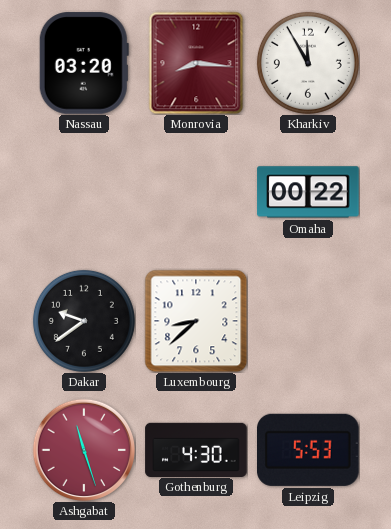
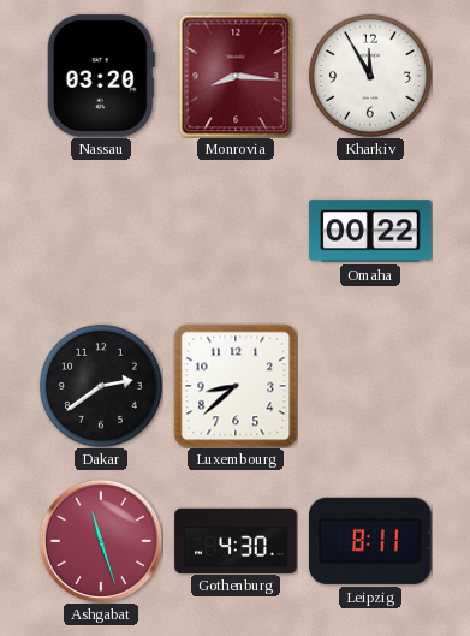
Dakar: 9:39 -> 2:39 (101, 386)
Leipzig: 5:53 -> 8:11 (371, 541)
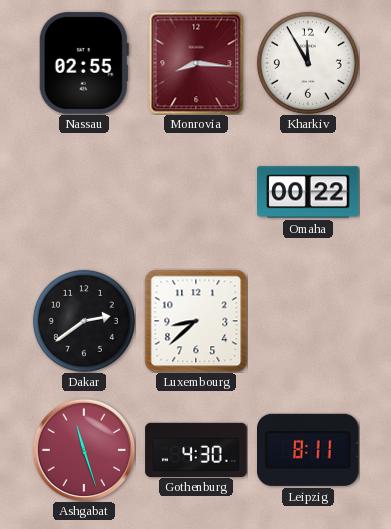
Nassau: 03:20 -> 02:55 (84, 63)
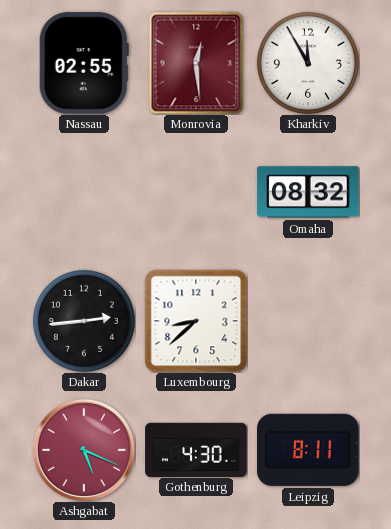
Monrovia: 8:16 -> 12:29 (196, 63)
Omaha: 00:22 -> 08:32 (308, 192)
Dakar: 2:39 -> 2:44 (84, 321)
Ashgabat: 11:27 -> 5:19 (83, 449)
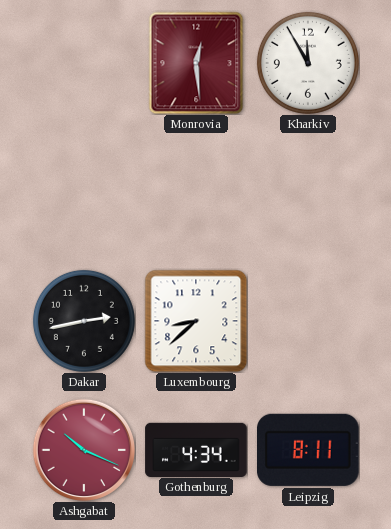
Nassau: 02:55 -> none (84, 63)
Omaha: 08:32 -> none (308, 192)
Dakar: 2:44 -> 2:43 (84, 321)
Ashgabat: 5:19 -> 10:19 (83, 449)
Gothenburg: 4:30 -> 4:34 (196, 449)
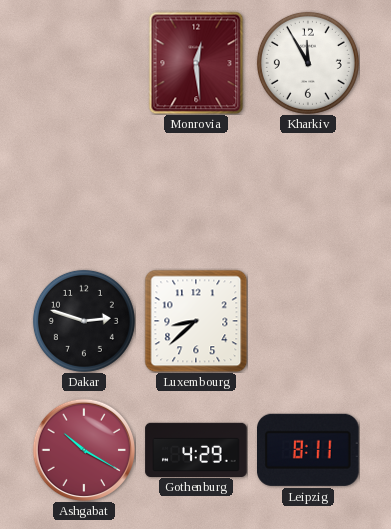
Dakar: 2:43 -> 2:48 (84, 321)
Ashgabat: 10:19 -> 10:20 (83, 449)
Gothenburg: 4:34 -> 4:29 (196, 449)
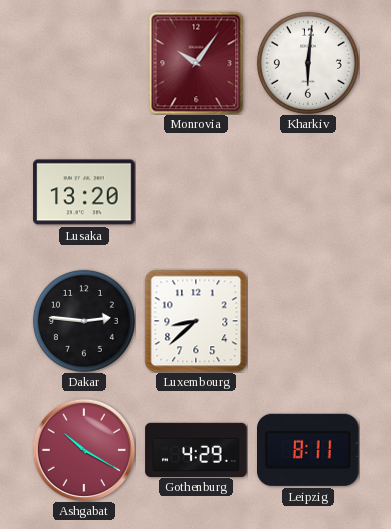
Monrovia: 12:29 -> 10:06 (196, 63)
Kharkiv: 11:55 -> 6:01 (308, 63)
Lusaka: none -> 13:20 (84, 192)
Dakar: 2:48 -> 2:46 (84, 321)
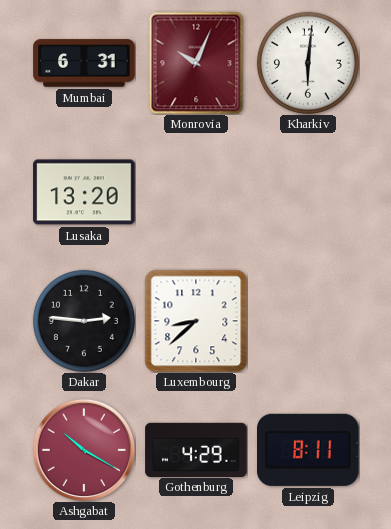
Mumbai: none -> 6:31 (84, 63)
Monrovia: 10:06 -> 10:04 (196, 63)
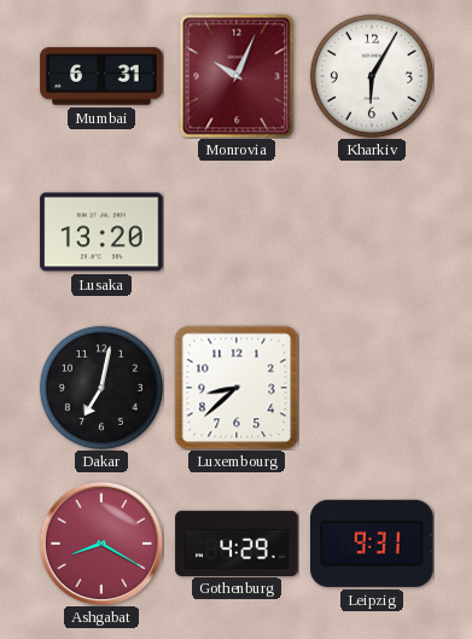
Kharkiv: 6:01 -> 6:05 (372, 76)
Dakar: 2:46 -> 7:02 (101, 388)
Ashgabat: 10:20 -> 8:20 (100, 542)
Leipzig: 8:11 -> 9:31 (373, 544)
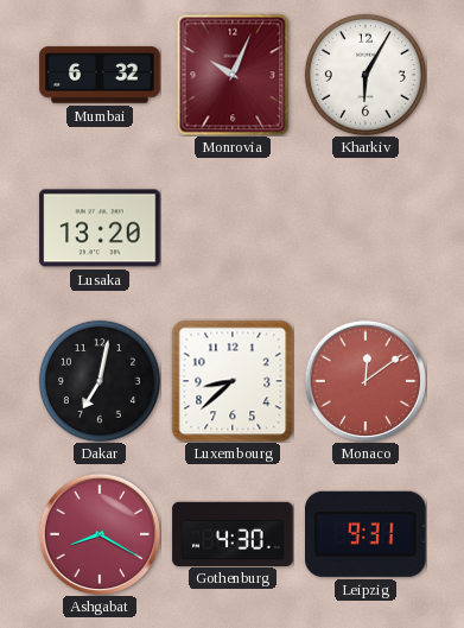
Mumbai: 6:31 -> 6:32 (100, 75)
Monaco: none -> 12:09 (364, 380)
Gothenburg: 4:29 -> 4:30 (233, 533)
